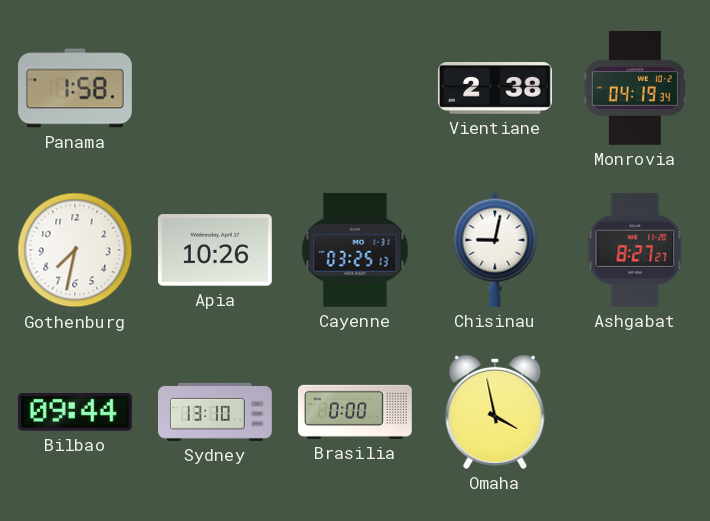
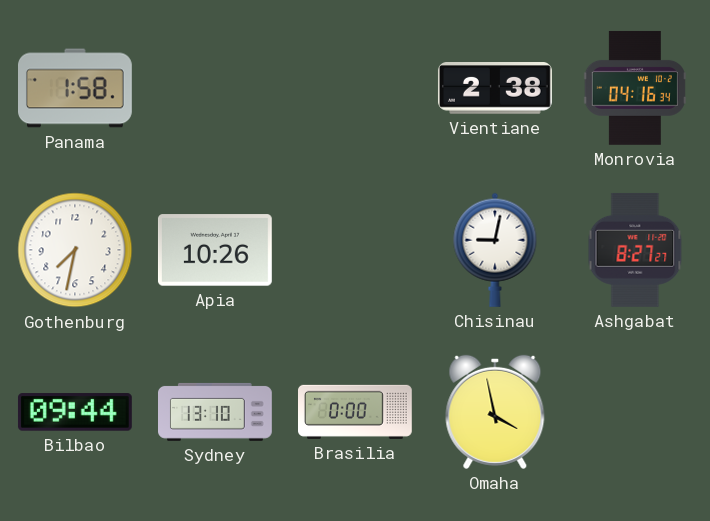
Monrovia: 04:19 -> 04:16 (635, 88)
Cayenne: 03:25 -> none (355, 251)
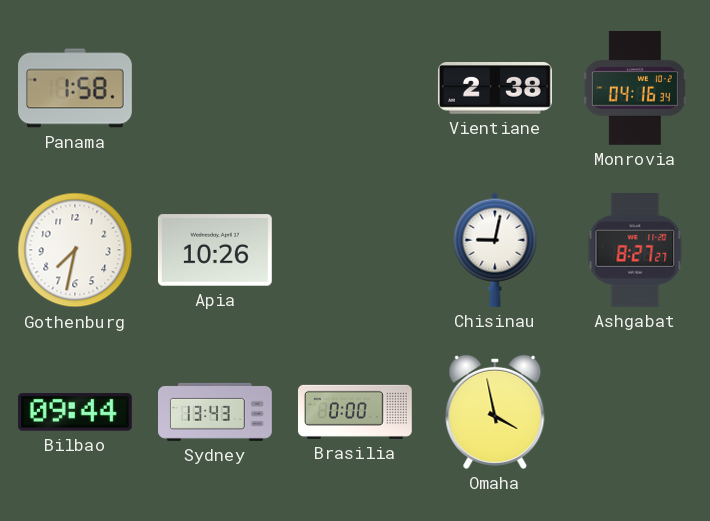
Sydney: 13:10 -> 13:43 (216, 412)
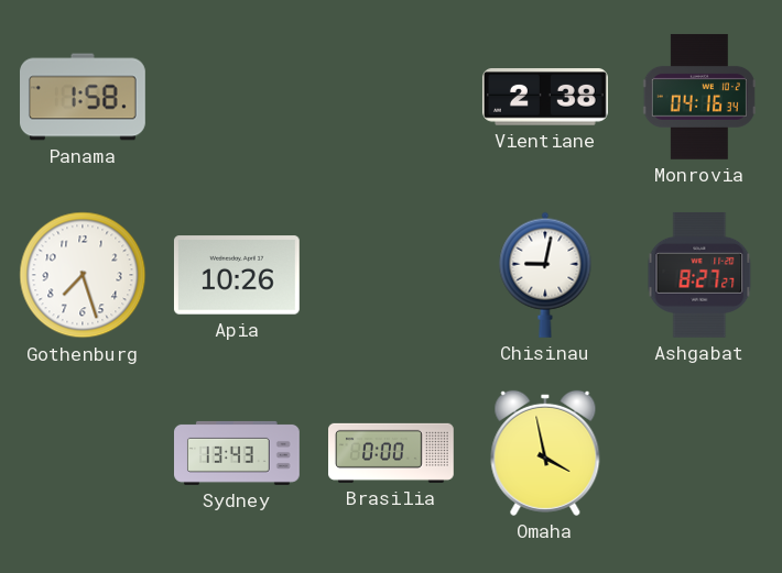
Gothenburg: 7:32 -> 7:27 (83, 275)
Bilbao: 09:44 -> none (75, 412)
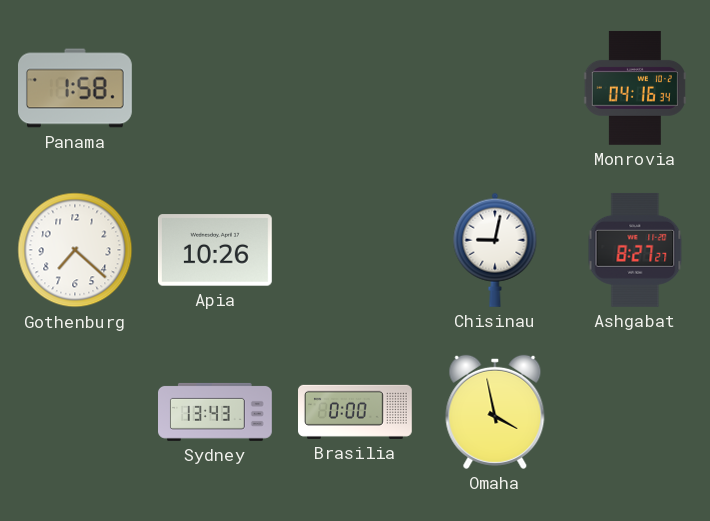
Vientiane: 2:38 -> none (545, 98)
Gothenburg: 7:27 -> 7:22 (75, 250)
